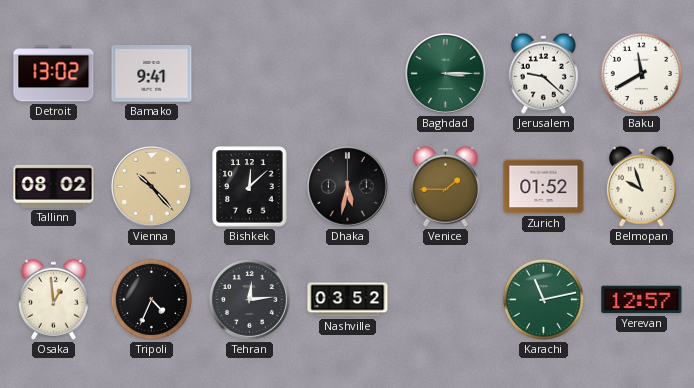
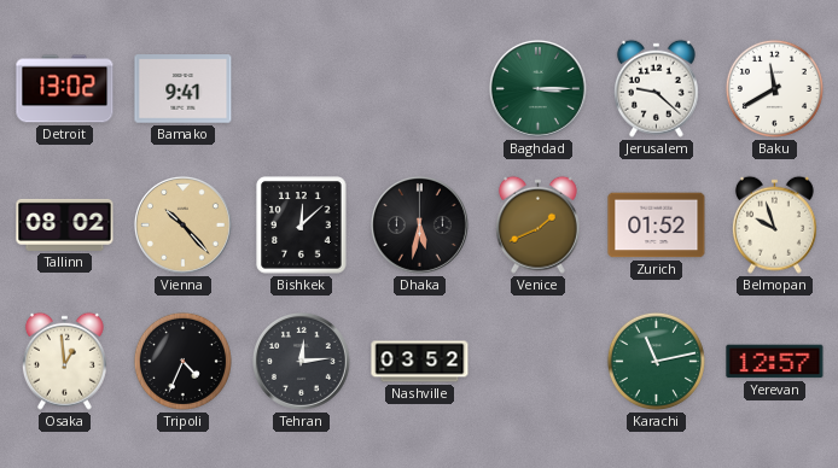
Venice: 1:45 -> 1:41 (537, 224)
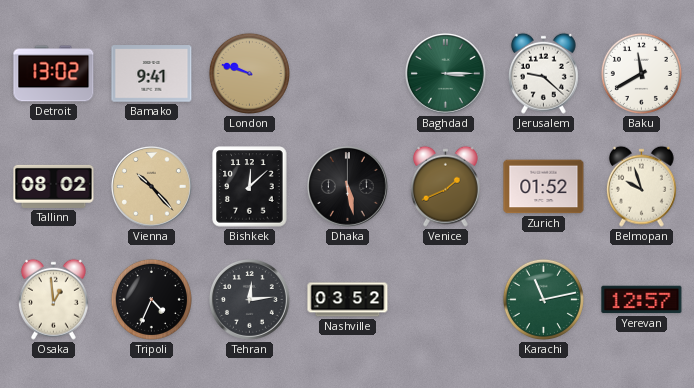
London: none -> 9:48 (249, 73)
Dhaka: 5:32 -> 5:28 (347, 186)
